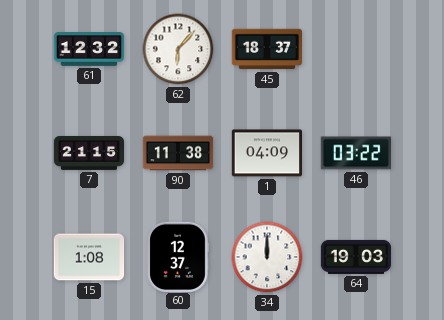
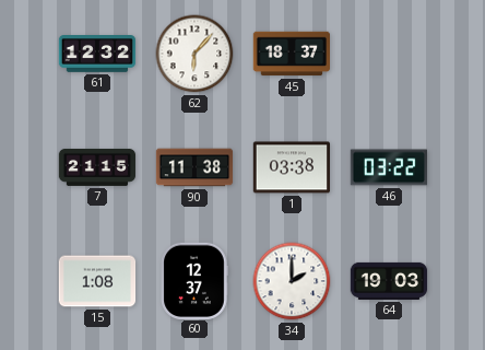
1: 04:09 -> 03:38 (291, 167)
34: 12:00 -> 2:00 (292, 281)
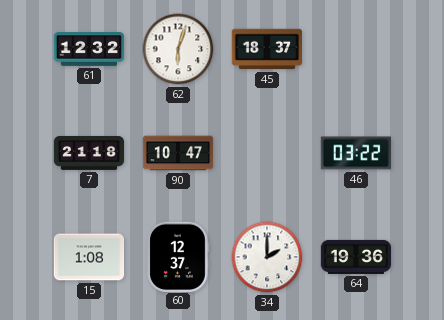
62: 6:07 -> 6:03 (178, 49)
7: 21:15 -> 21:18 (89, 153)
90: 11:38 -> 10:47 (178, 153)
1: 03:38 -> none (291, 167)
64: 19:03 -> 19:36 (356, 257)
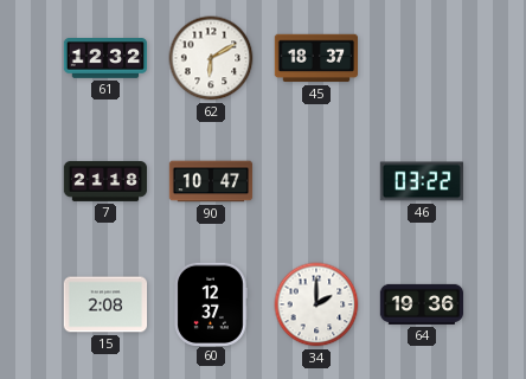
62: 6:03 -> 6:10 (211, 58)
15: 1:08 -> 2:08 (105, 304)
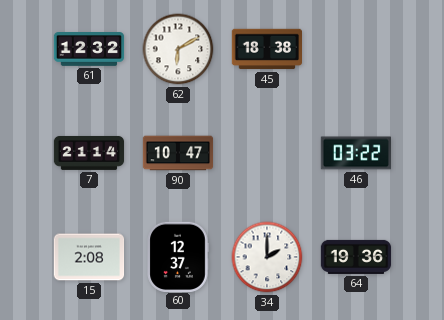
45: 18:37 -> 18:38 (267, 49)
7: 21:18 -> 21:14 (89, 153)
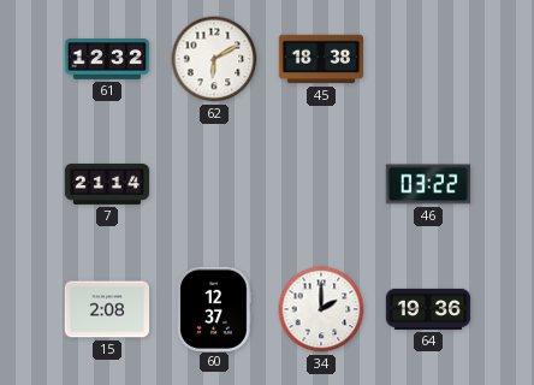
90: 10:47 -> none (178, 153)
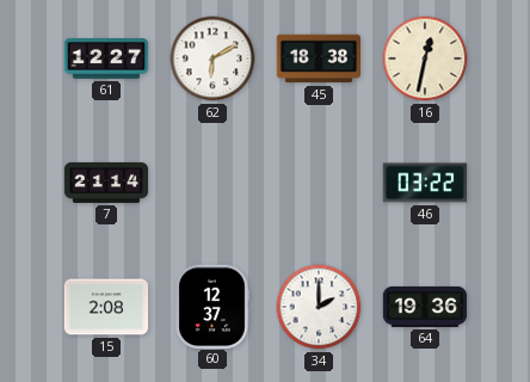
61: 12:32 -> 12:27 (106, 60)
16: none -> 12:32 (425, 58)
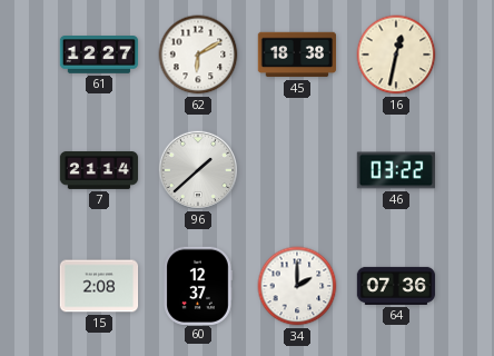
96: none -> 1:38 (197, 169)
64: 19:36 -> 07:36 (396, 286)
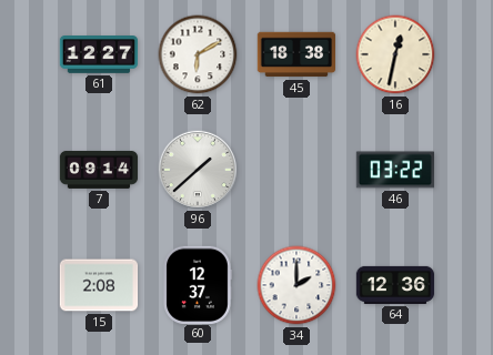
7: 21:14 -> 09:14 (99, 170)
64: 07:36 -> 12:36 (395, 285)
